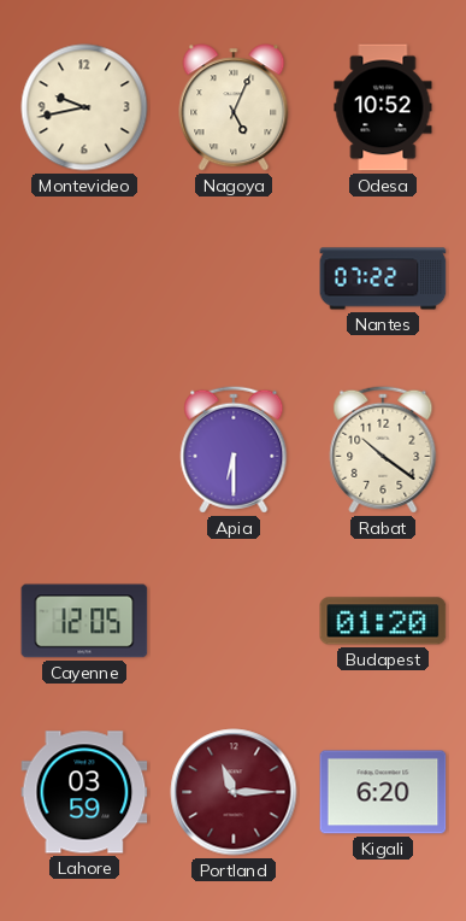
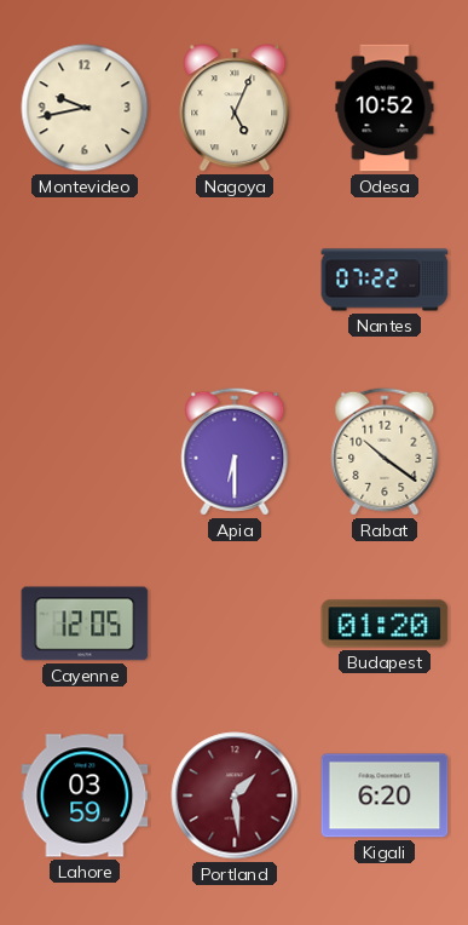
Portland: 11:15 -> 1:29 (235, 795)
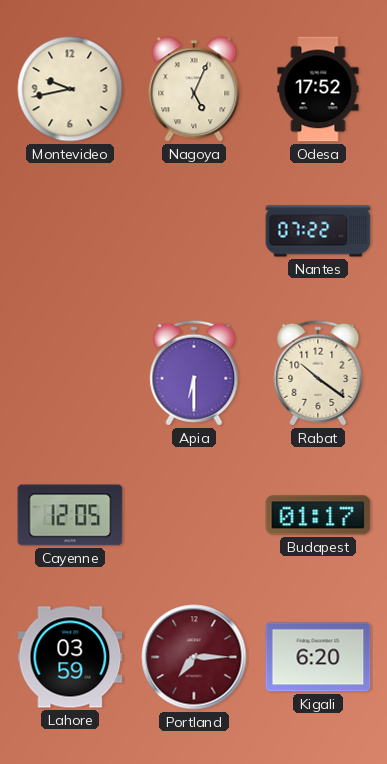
Odesa: 10:52 -> 17:52 (318, 89)
Budapest: 01:20 -> 01:17 (318, 515)
Portland: 1:29 -> 7:15 (194, 657)
